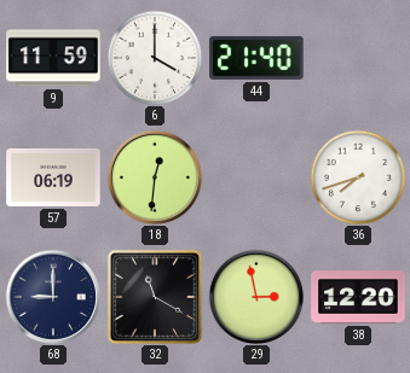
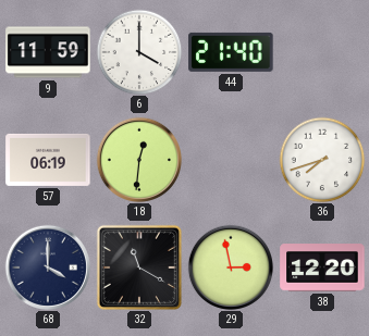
68: 9:00 -> 4:00 (48, 267)
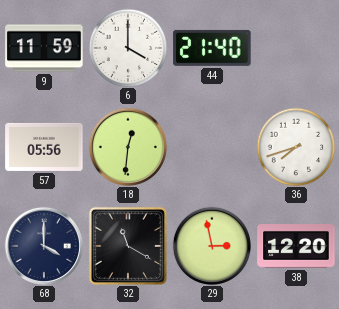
57: 06:19 -> 05:56 (44, 147)
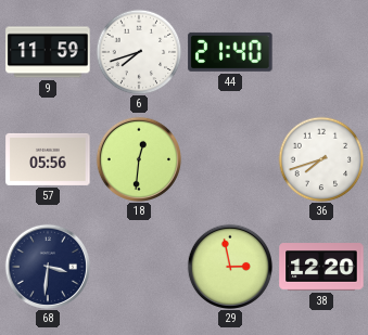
6: 4:00 -> 7:42 (139, 52)
68: 4:00 -> 3:31 (48, 267)
32: 11:20 -> none (128, 246)
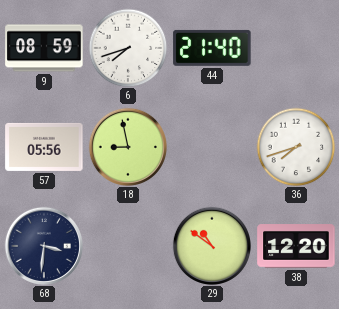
9: 11:59 -> 08:59 (44, 48)
18: 12:31 -> 8:58 (128, 147)
29: 2:58 -> 10:51 (212, 246)
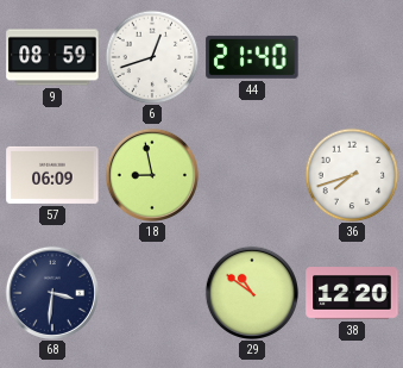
6: 7:42 -> 12:42 (152, 57)
57: 05:56 -> 06:09 (52, 175)
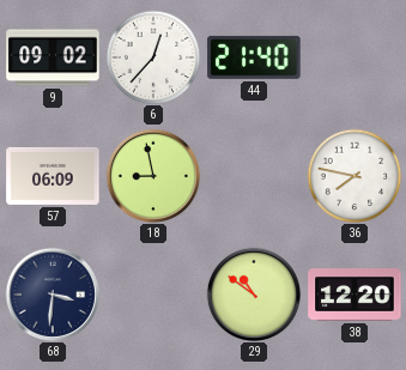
9: 08:59 -> 09:02 (53, 57)
6: 12:42 -> 12:37 (153, 57)
36: 7:42 -> 7:47 (355, 176)
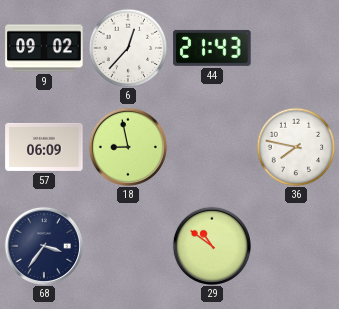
44: 21:40 -> 21:43 (212, 48)
68: 3:31 -> 3:36 (44, 246)
38: 12:20 -> none (355, 295)
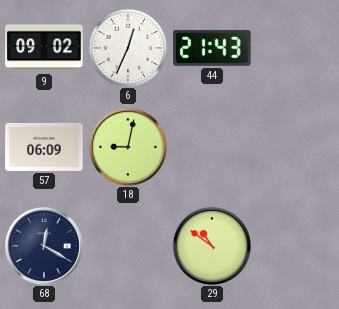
6: 12:37 -> 12:34 (128, 48)
18: 8:58 -> 9:02 (128, 147)
36: 7:47 -> none (296, 147)
68: 3:36 -> 12:20 (44, 246)
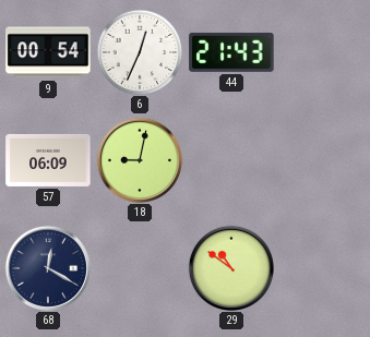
9: 09:02 -> 00:54 (48, 52)
